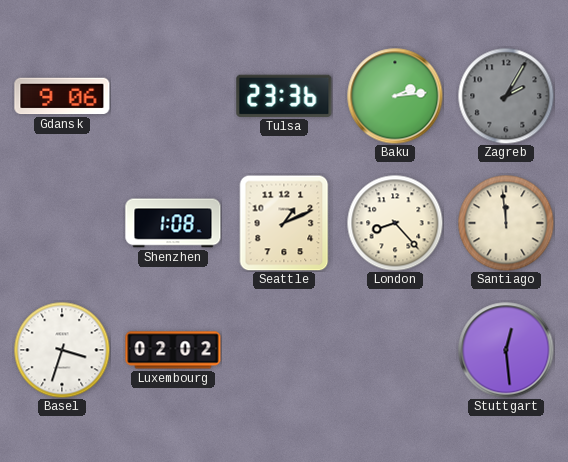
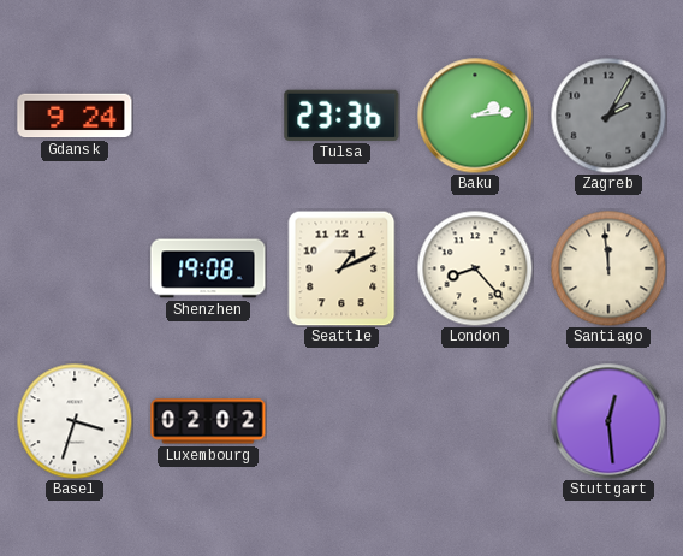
Gdansk: 9:06 -> 9:24 (75, 116)
Shenzhen: 1:08 -> 19:08 (208, 268)
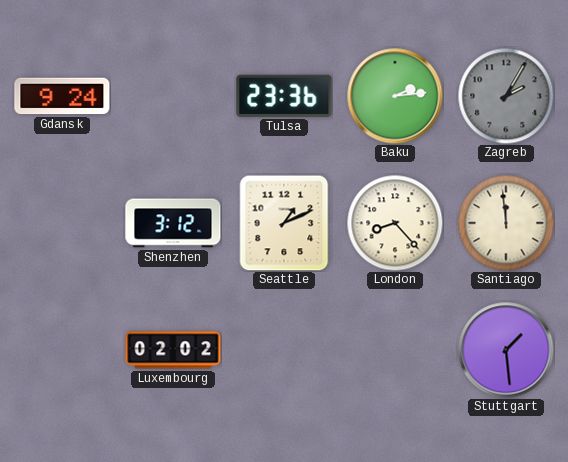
Shenzhen: 19:08 -> 3:12 (173, 223)
Basel: 3:33 -> none (75, 421)
Stuttgart: 12:29 -> 1:29 (506, 350)
